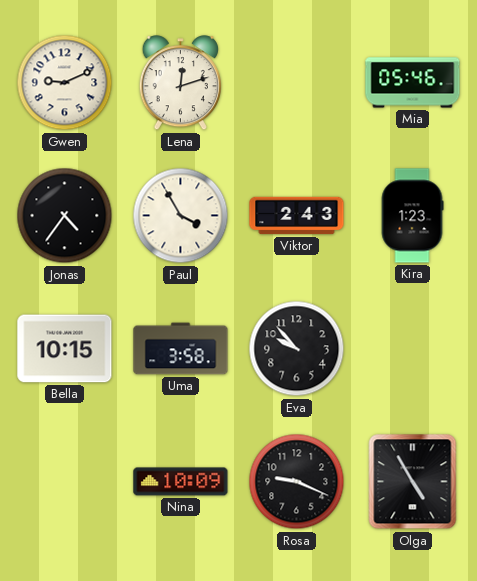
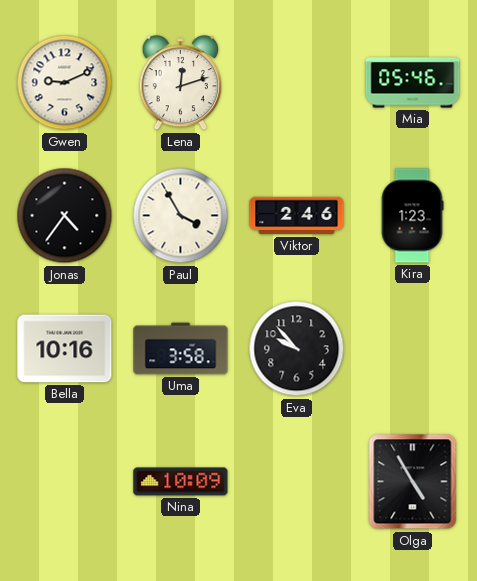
Viktor: 2:43 -> 2:46 (297, 216)
Bella: 10:15 -> 10:16 (65, 349)
Rosa: 9:19 -> none (297, 482)
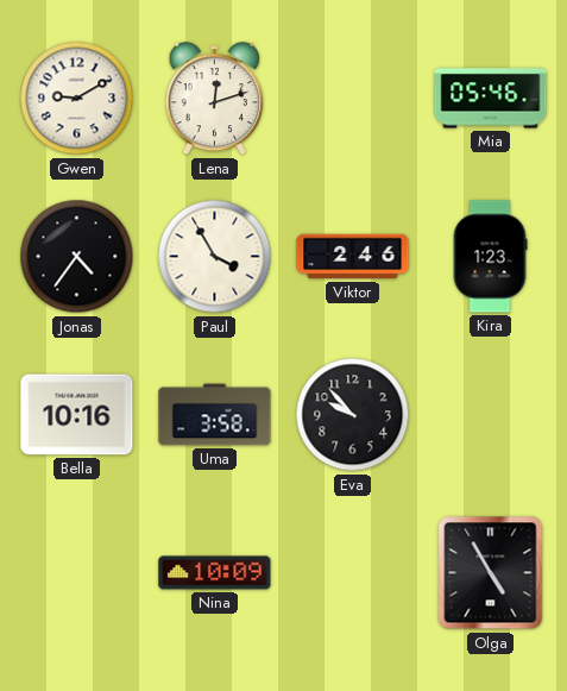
Gwen: 9:11 -> 9:10 (77, 99)
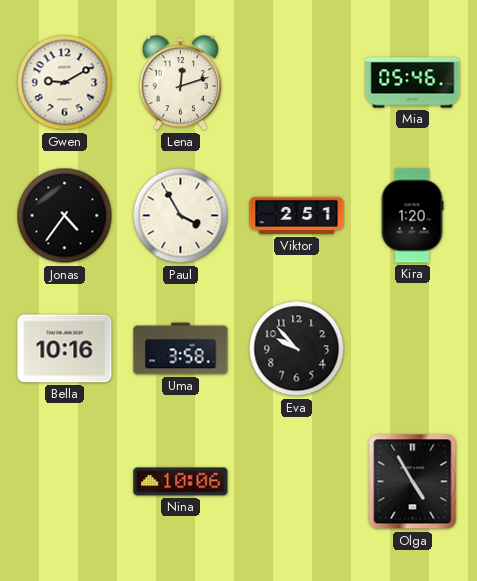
Viktor: 2:46 -> 2:51 (297, 216)
Kira: 1:23 -> 1:20 (412, 216)
Nina: 10:09 -> 10:06 (181, 482)
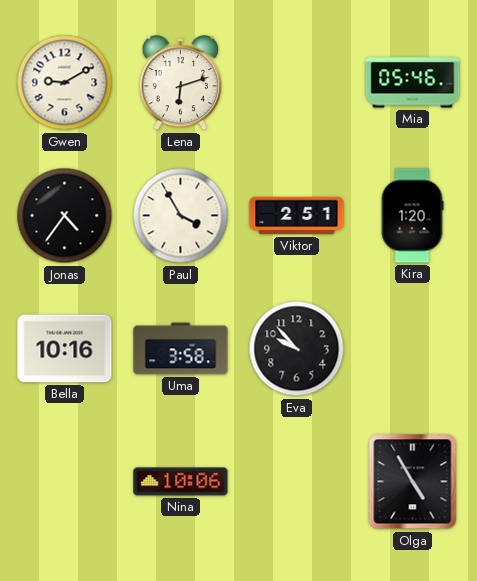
Lena: 12:12 -> 6:12 (180, 83)
